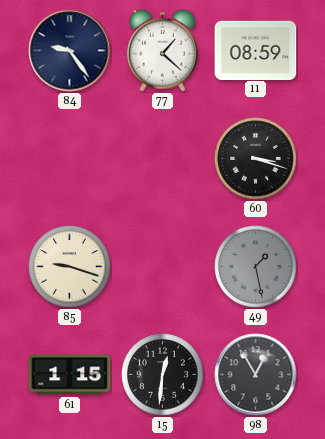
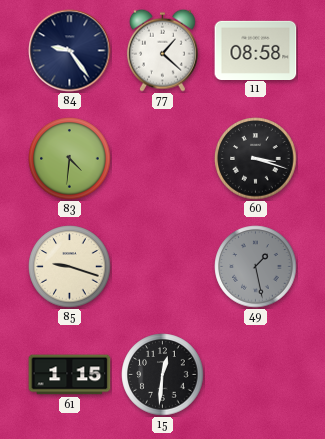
11: 08:59 -> 08:58 (256, 50)
83: none -> 4:31 (70, 159)
98: 12:55 -> none (256, 375)
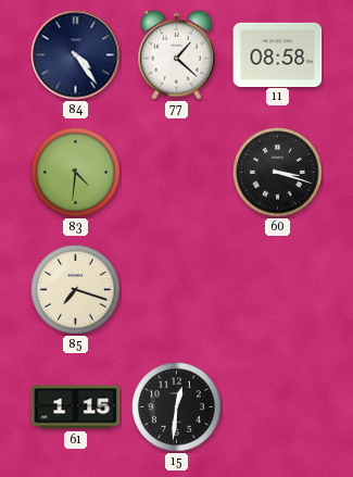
84: 9:24 -> 4:24 (76, 55)
85: 9:18 -> 7:18 (76, 290)
49: 1:28 -> none (256, 267)
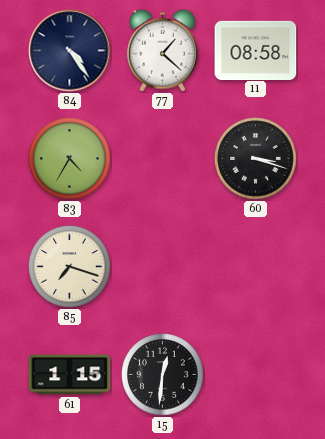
83: 4:31 -> 4:35 (70, 159)
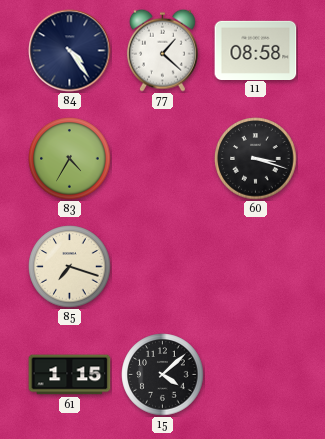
15: 12:31 -> 4:08 (163, 375)
